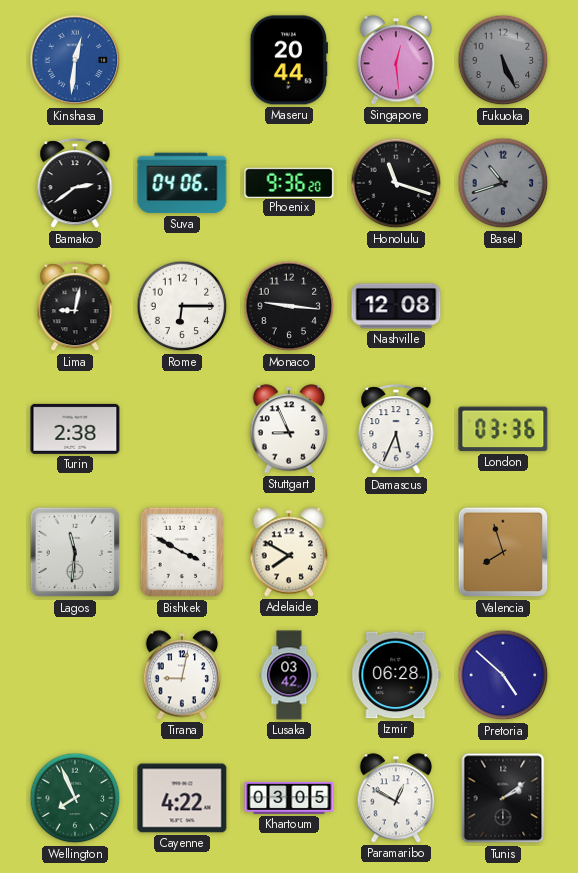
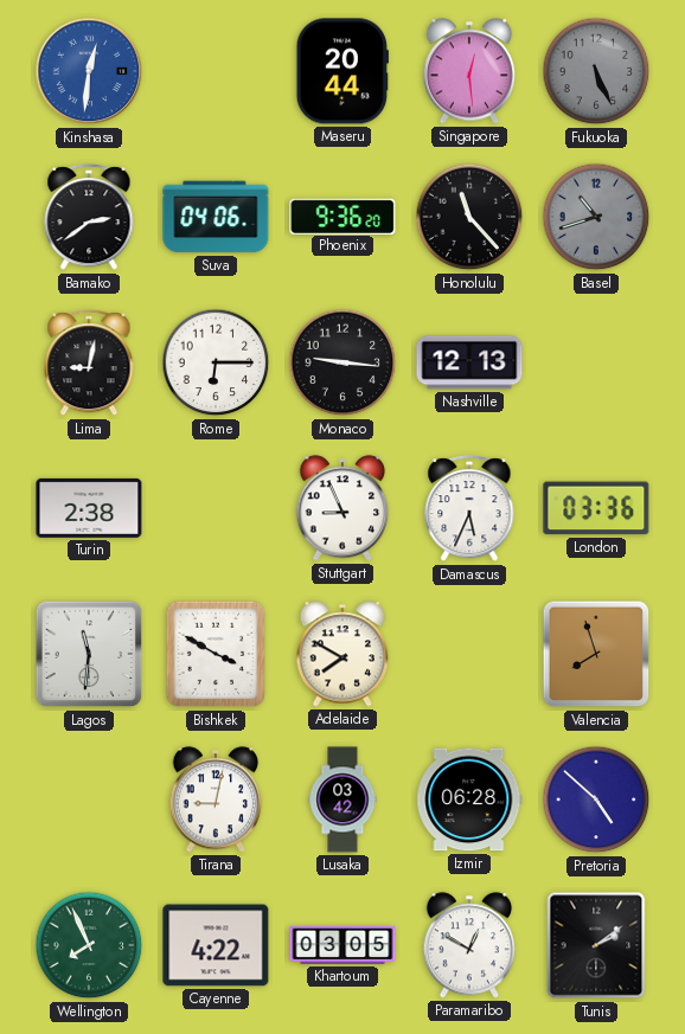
Honolulu: 11:18 -> 11:23 (469, 217)
Nashville: 12:08 -> 12:13 (469, 362)
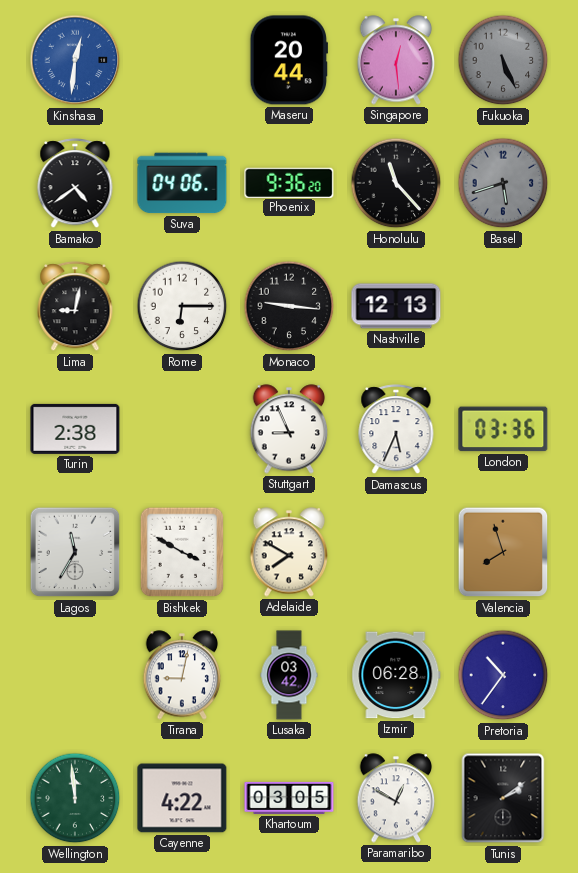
Bamako: 2:39 -> 4:39 (75, 184)
Basel: 10:42 -> 5:42 (503, 183)
Lagos: 11:31 -> 11:35 (75, 552)
Pretoria: 4:52 -> 10:36 (503, 675)
Wellington: 7:56 -> 11:59 (75, 798)
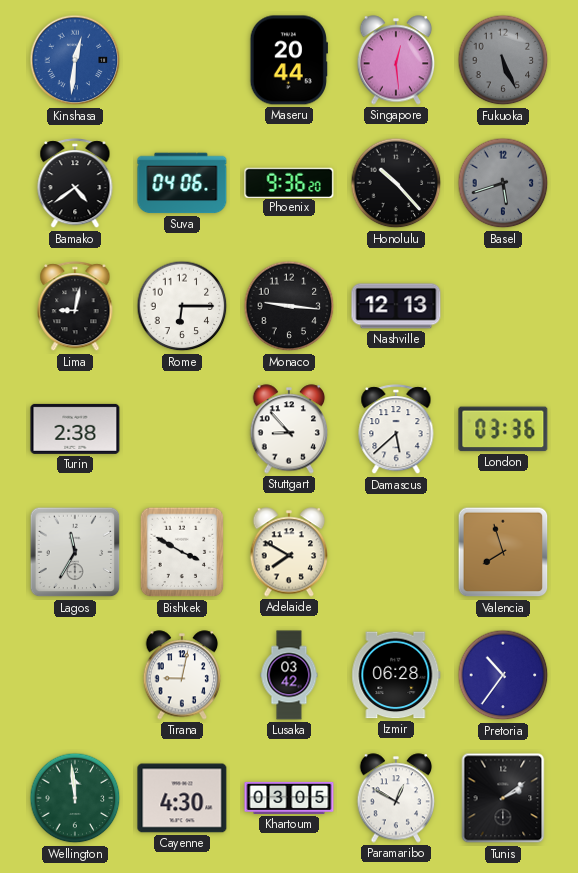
Honolulu: 11:23 -> 10:23 (396, 183)
Stuttgart: 8:56 -> 8:53 (289, 429)
Damascus: 5:34 -> 5:38 (396, 430)
Cayenne: 4:22 -> 4:30 (182, 798)
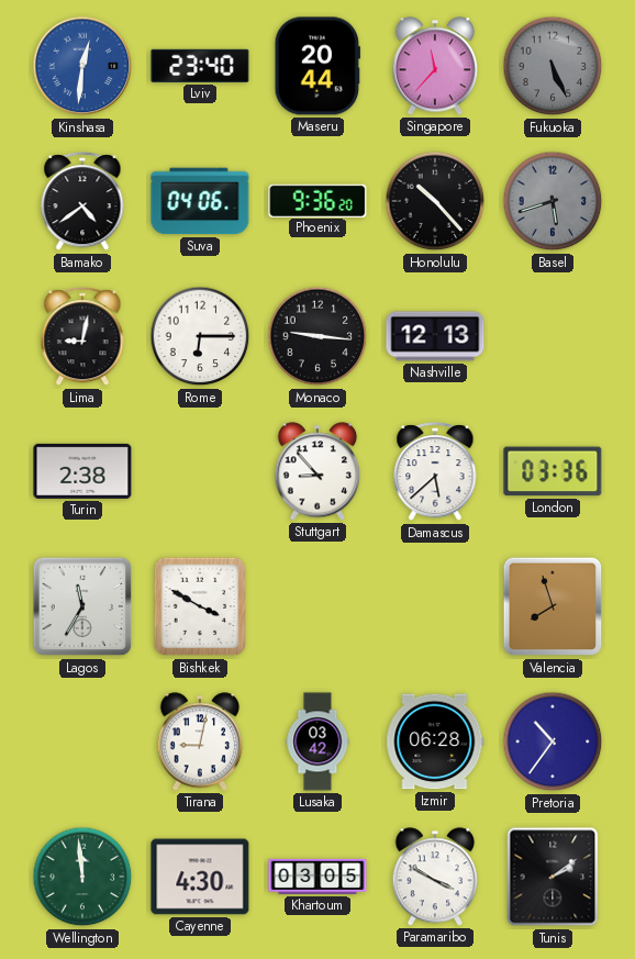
Lviv: none -> 23:40 (200, 66)
Singapore: 12:29 -> 11:37 (435, 66)
Adelaide: 7:50 -> none (289, 552)
Paramaribo: 12:50 -> 3:50 (435, 877)
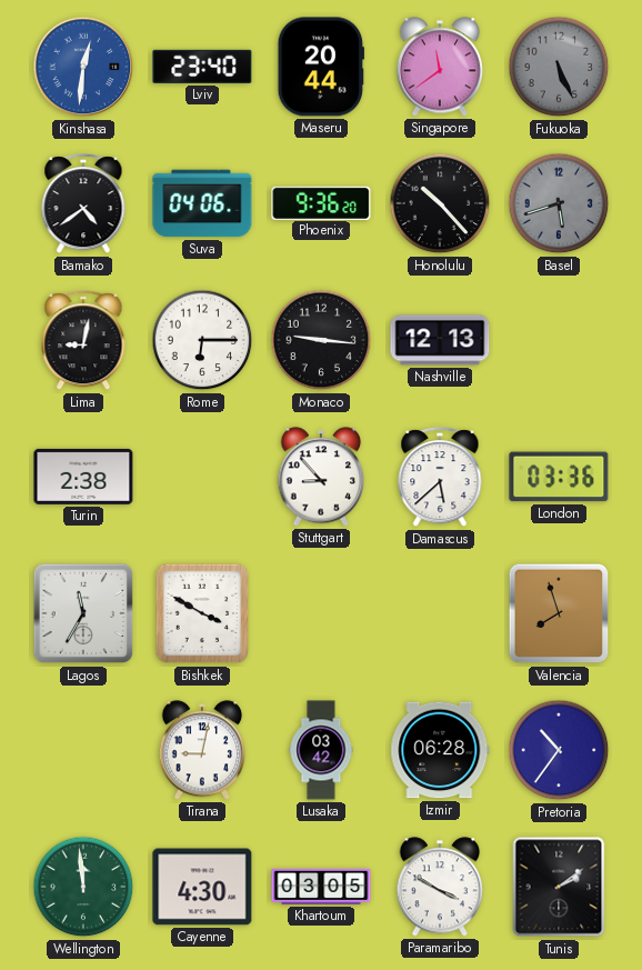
Singapore: 11:37 -> 11:39 (440, 67)
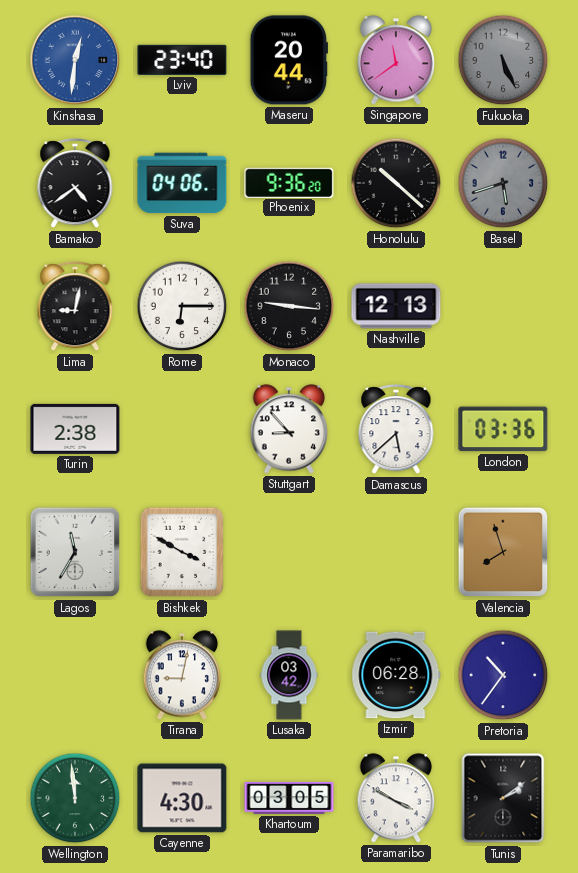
Honolulu: 10:23 -> 10:22 (396, 183)
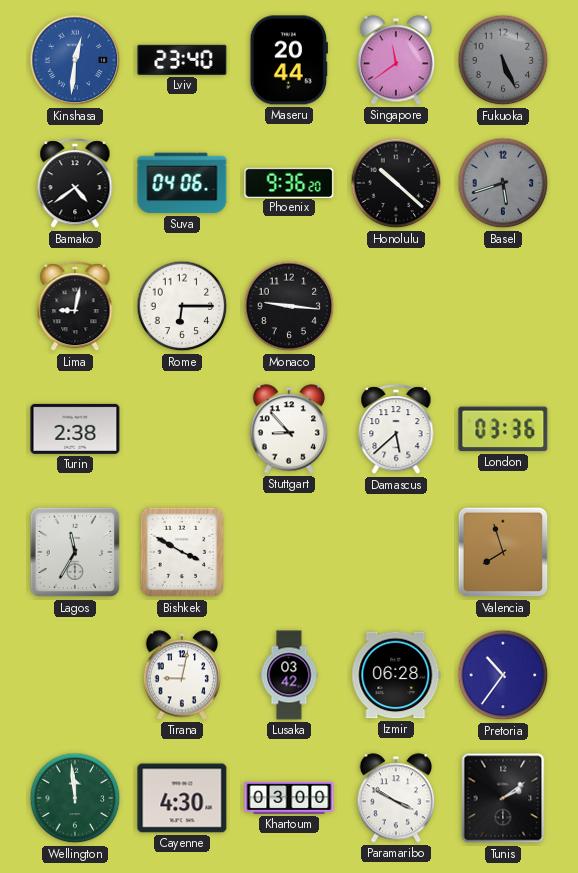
Nashville: 12:13 -> none (396, 306)
Khartoum: 03:05 -> 03:00 (289, 798)
